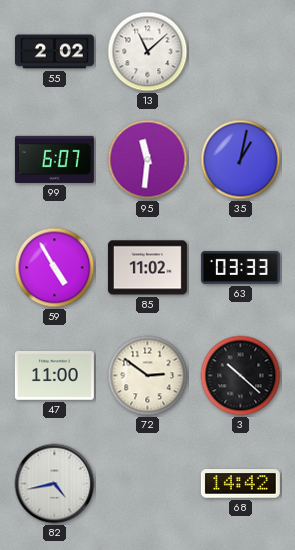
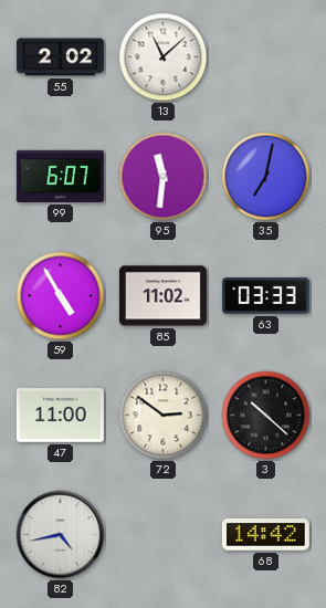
35: 1:02 -> 7:02 (266, 177)
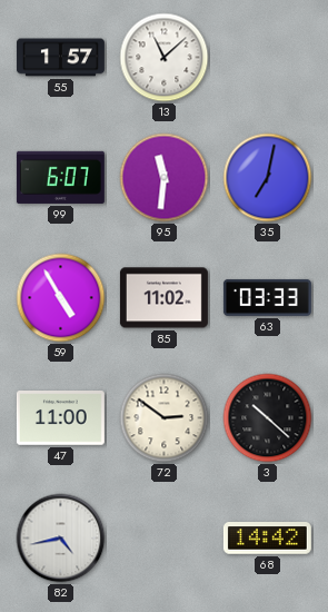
55: 2:02 -> 1:57 (60, 58)
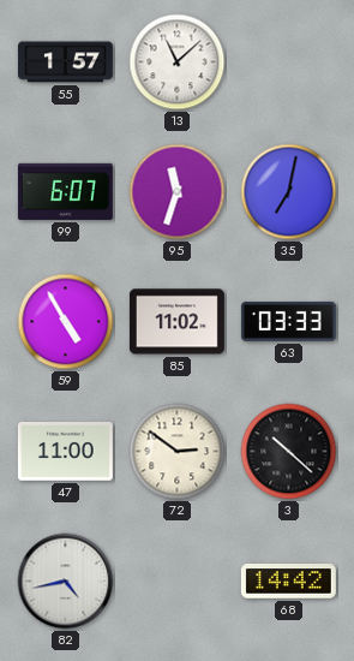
95: 11:31 -> 11:33 (178, 192)
